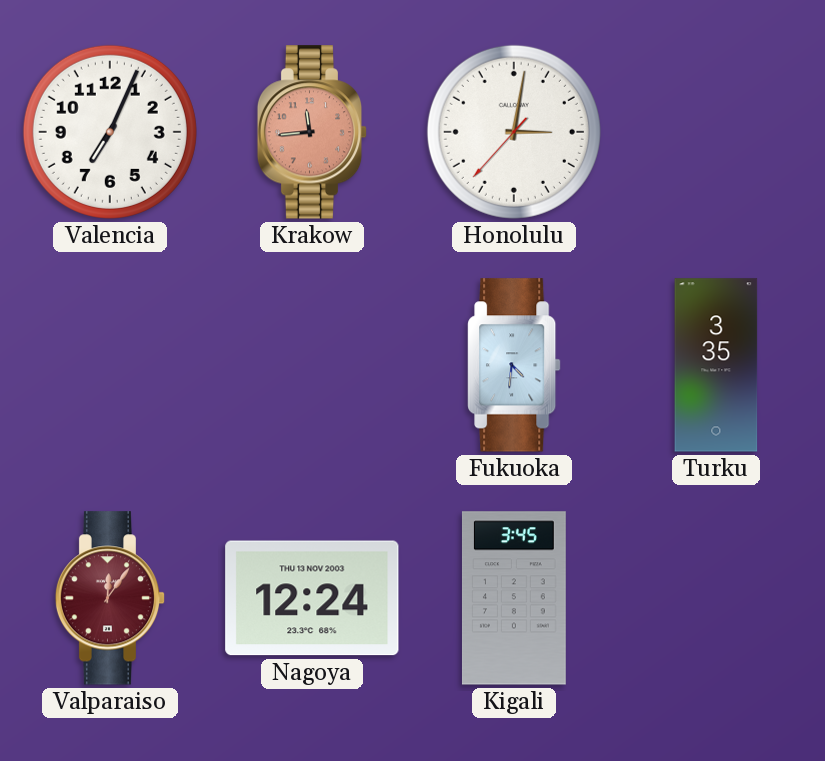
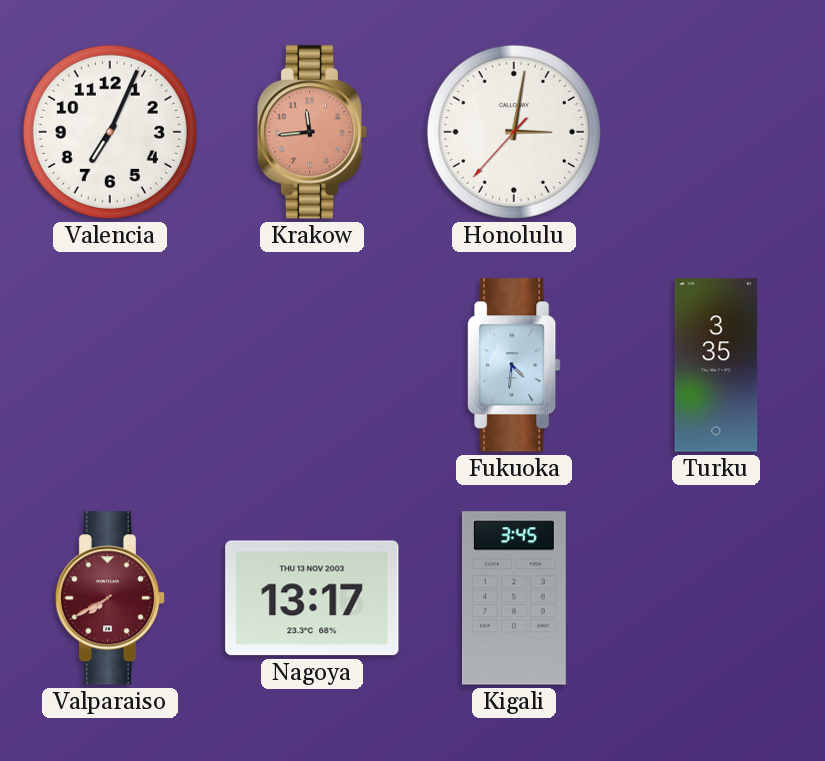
Valparaiso: 12:06 -> 7:40 (110, 598)
Nagoya: 12:24 -> 13:17 (312, 598)
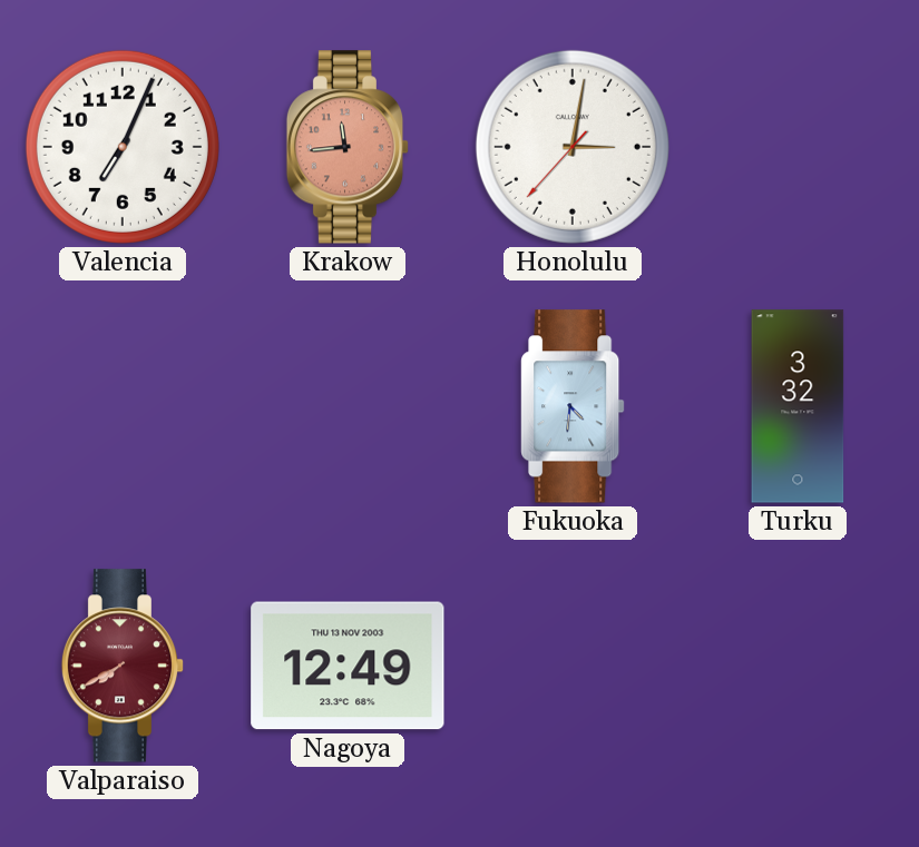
Turku: 3:35 -> 3:32 (798, 406)
Nagoya: 13:17 -> 12:49 (348, 666)
Kigali: 3:45 -> none (514, 598)
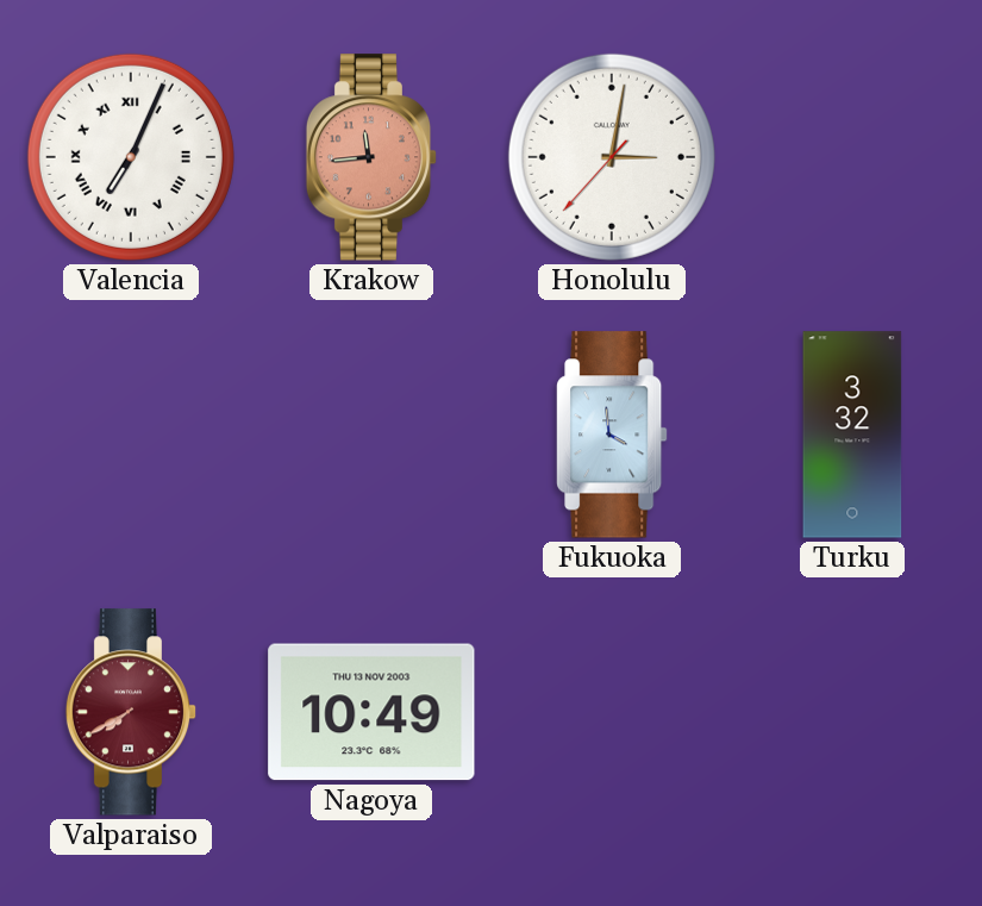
Valencia numerals: Arabic -> Roman (131, 157)
Fukuoka: 4:31 -> 3:59 (612, 435)
Nagoya: 12:49 -> 10:49 (371, 712)
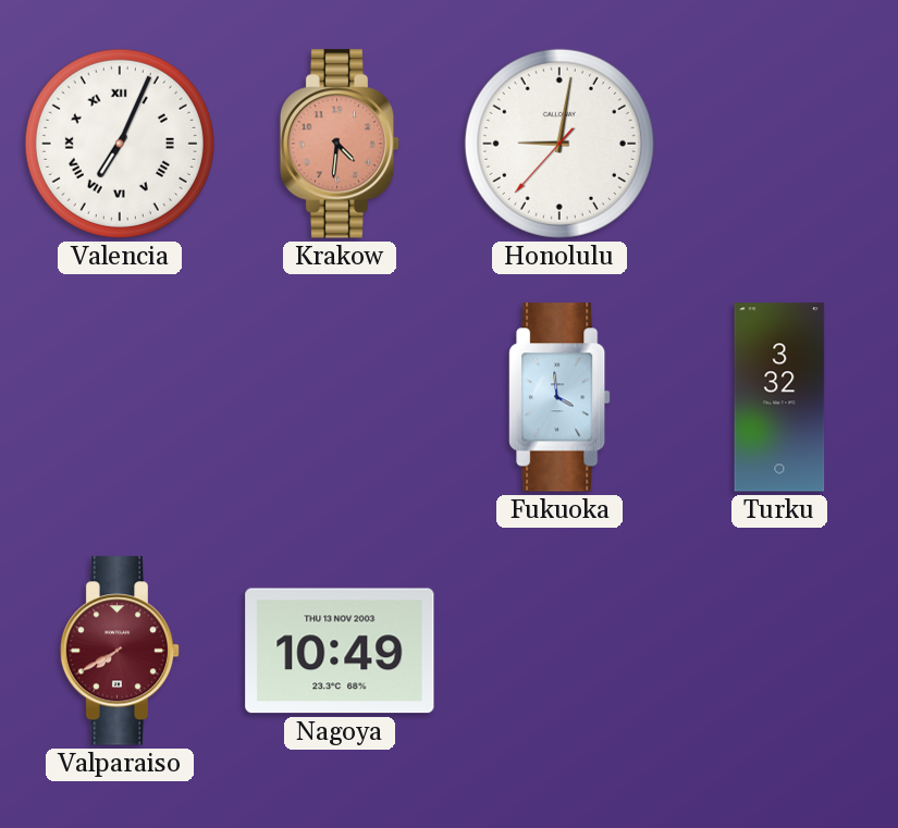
Krakow: 11:44 -> 4:31 (340, 144)
Honolulu: 3:01 -> 9:01 (559, 144)
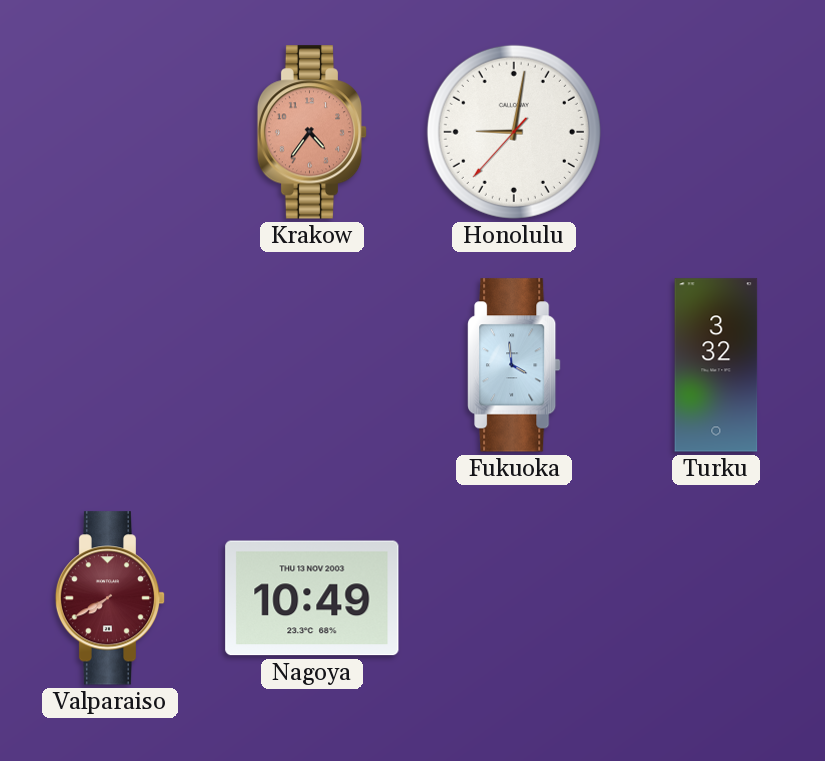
Valencia: 7:04 -> none (120, 144)
Krakow: 4:31 -> 4:36 (312, 132)
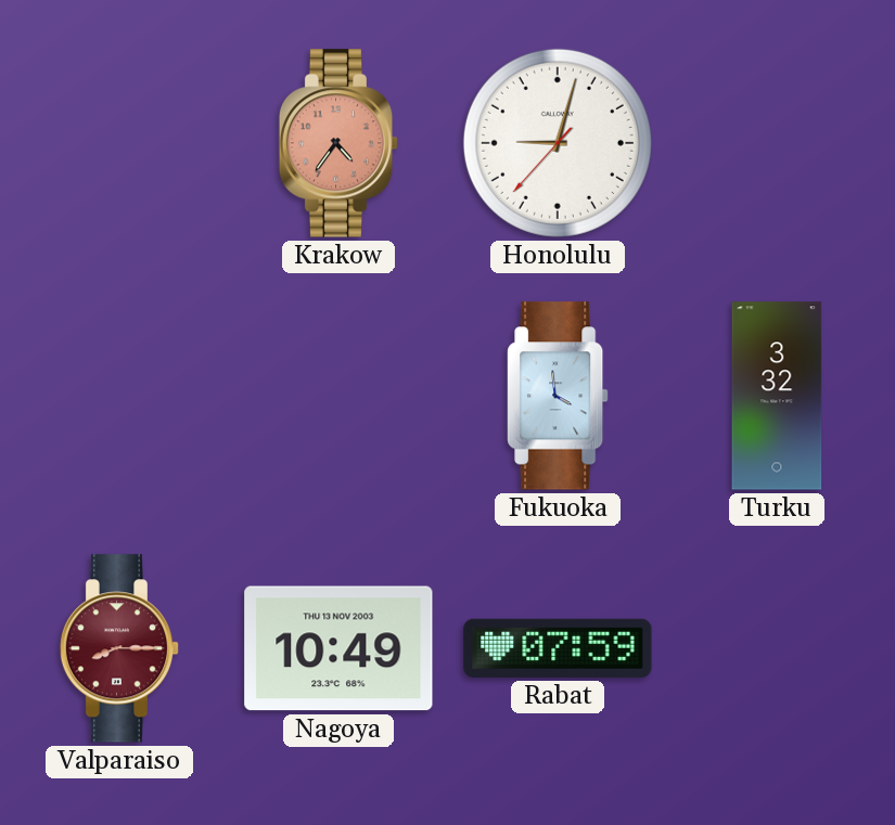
Honolulu: 9:01 -> 9:02 (558, 143)
Valparaiso: 7:40 -> 8:15 (119, 648)
Rabat: none -> 07:59 (558, 648)
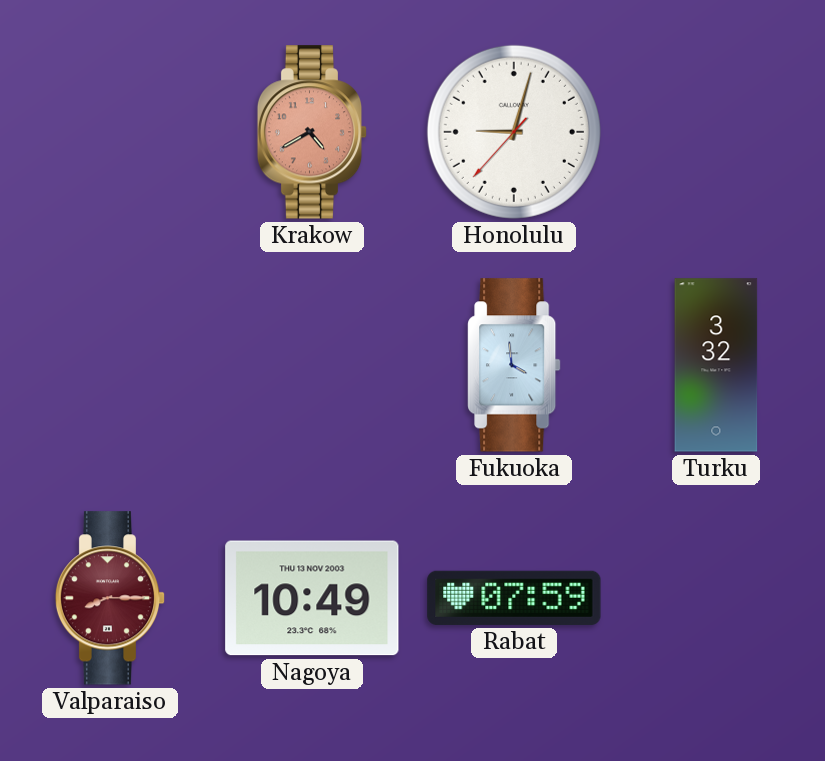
Krakow: 4:36 -> 4:40 (312, 132)
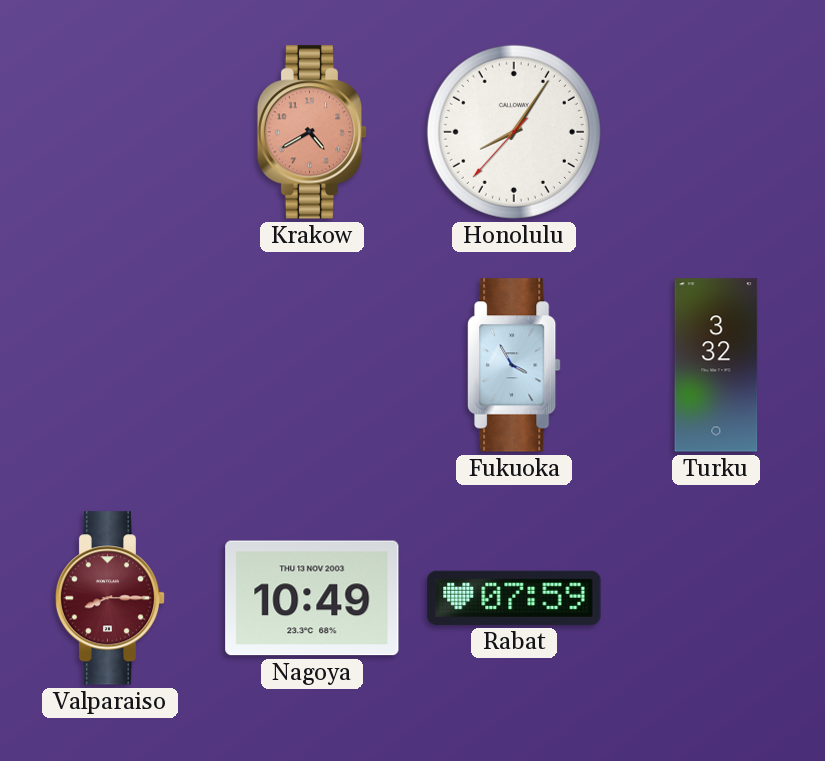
Honolulu: 9:02 -> 8:05 (514, 132)
Fukuoka: 3:59 -> 3:55 (514, 365)
